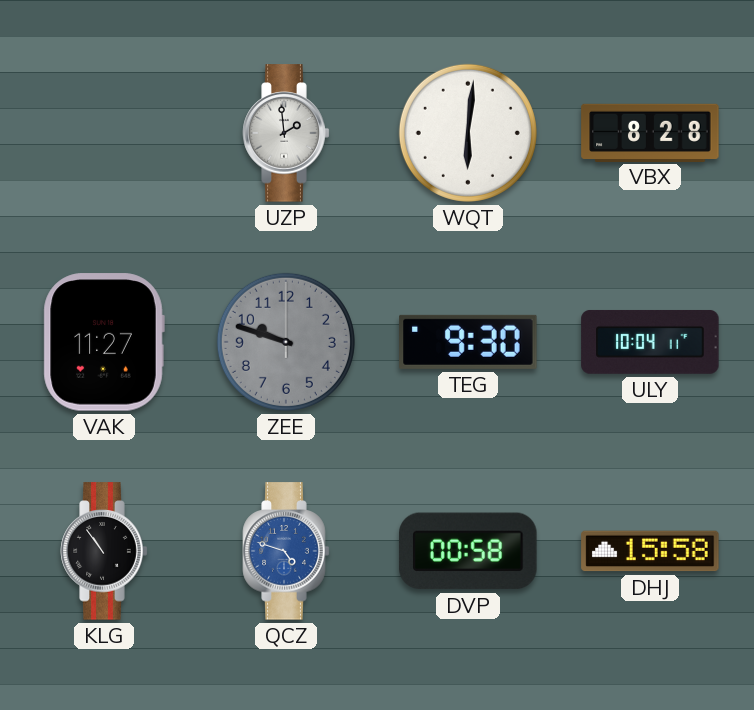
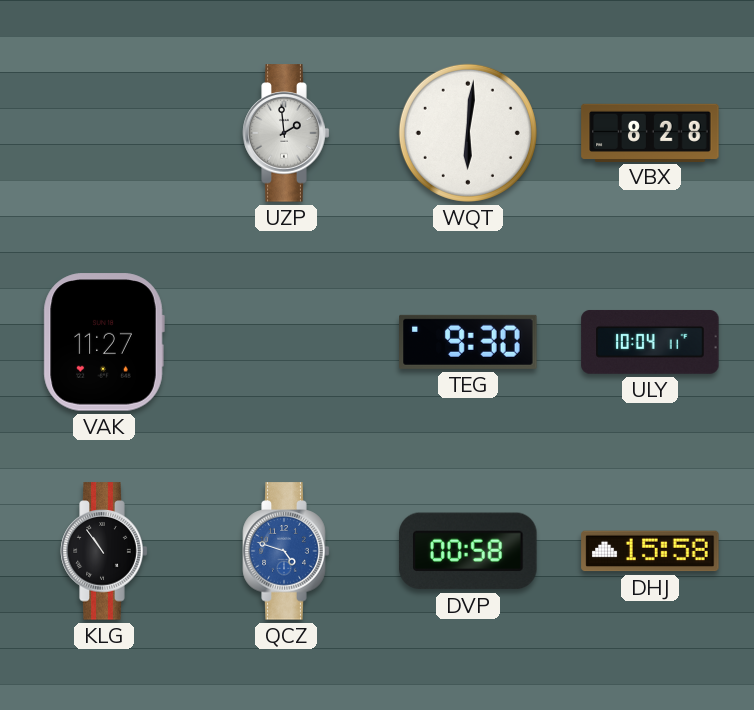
ZEE: 9:48 -> none (286, 342)
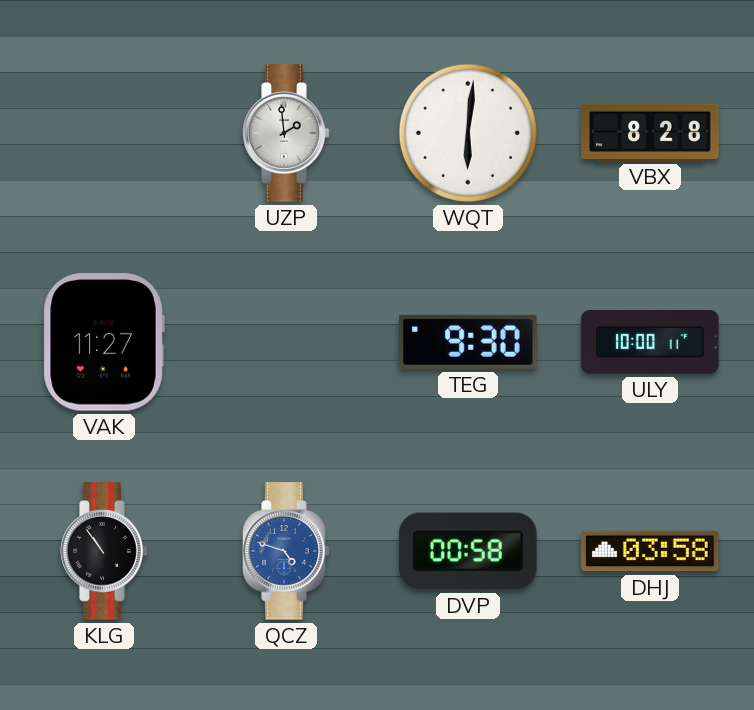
ULY: 10:04 -> 10:00 (650, 342)
DHJ: 15:58 -> 03:58 (650, 551)
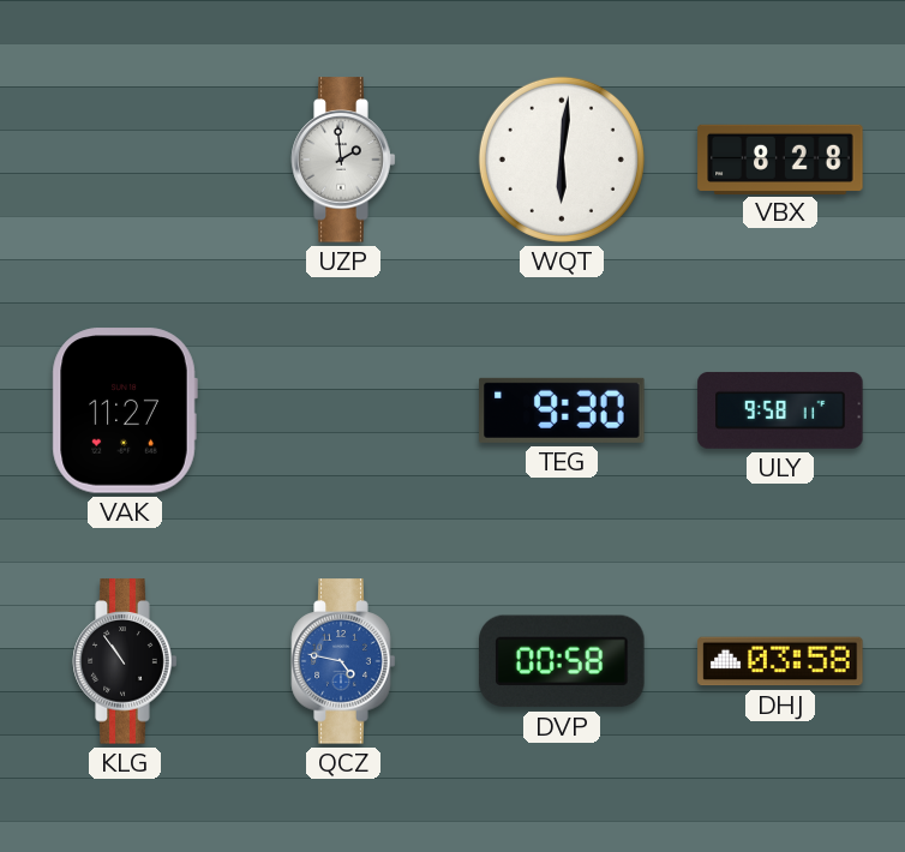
ULY: 10:00 -> 9:58 (780, 410)
QCZ: 4:48 -> 4:47 (343, 661)
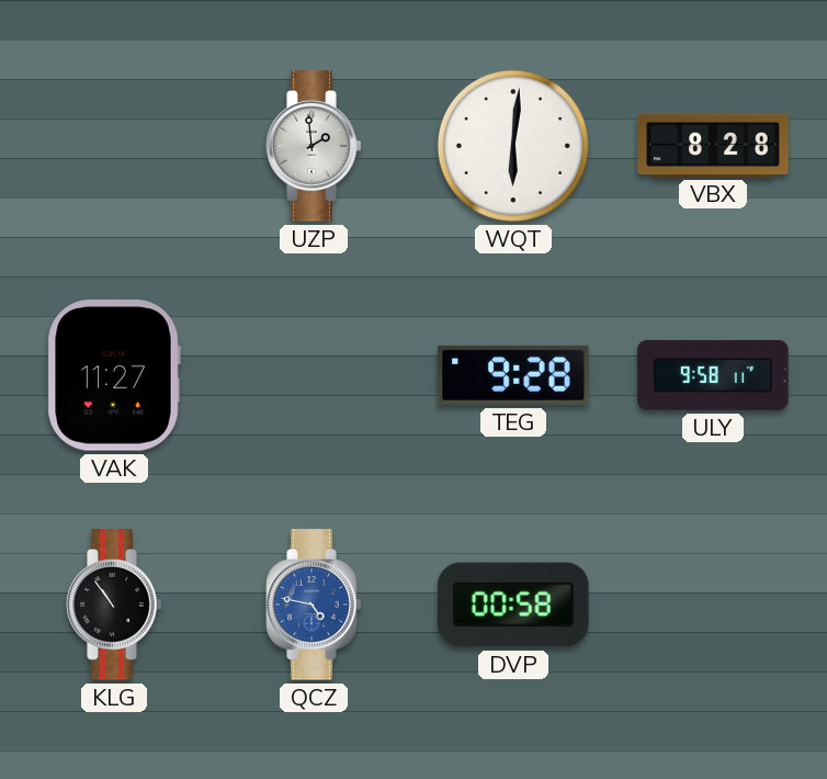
TEG: 9:30 -> 9:28 (513, 375)
DHJ: 03:58 -> none (780, 661)
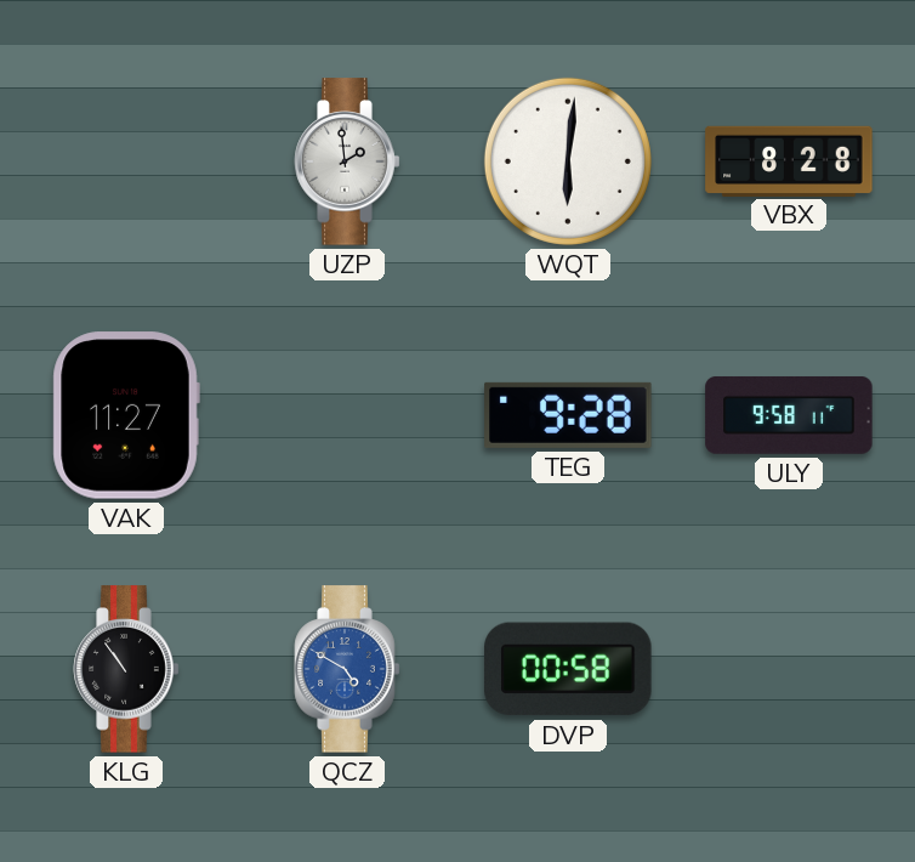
QCZ: 4:47 -> 4:50 (347, 669)
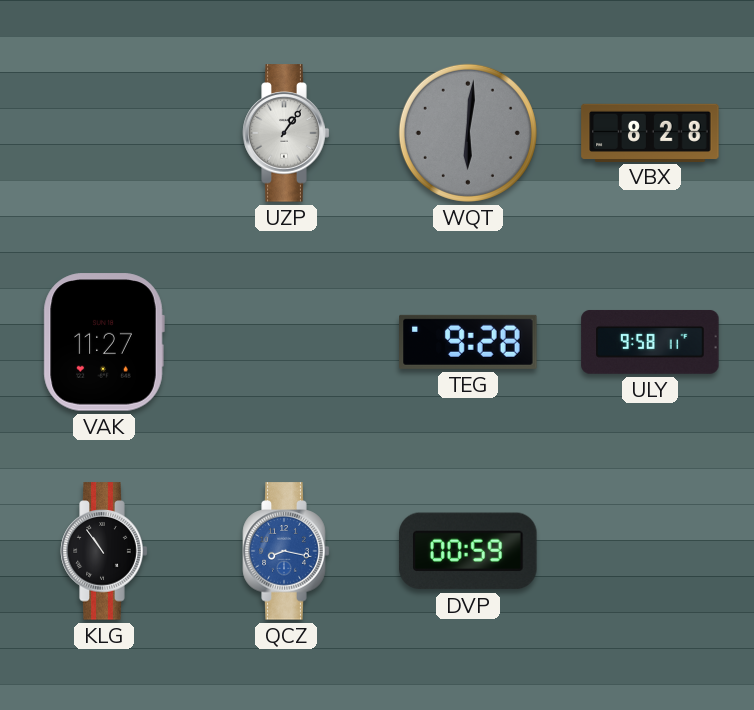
UZP: 1:59 -> 1:06 (286, 133)
WQT dial: white -> grey (468, 133)
QCZ: 4:50 -> 8:17 (286, 551)
DVP: 00:58 -> 00:59 (468, 551)
